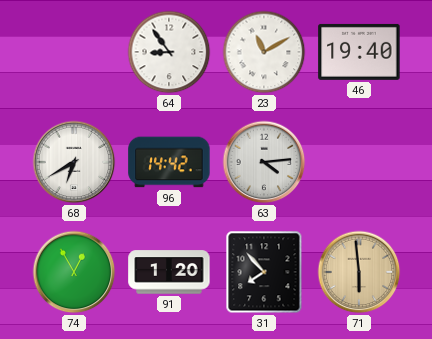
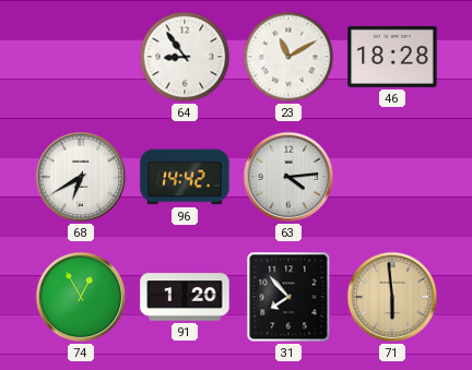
46: 19:40 -> 18:28 (392, 57)
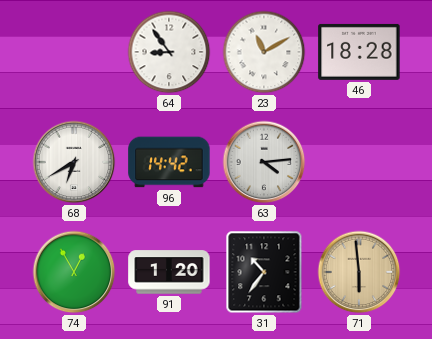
31: 7:53 -> 10:36 (264, 272)
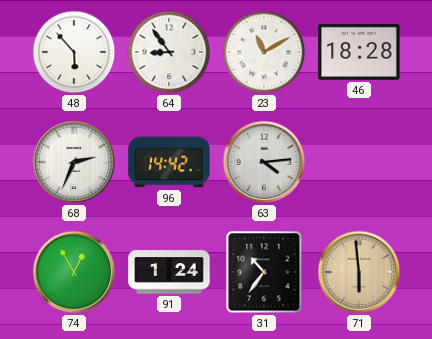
48: none -> 5:53 (74, 52)
68: 6:40 -> 2:34 (74, 162)
91: 1:20 -> 1:24 (169, 272)
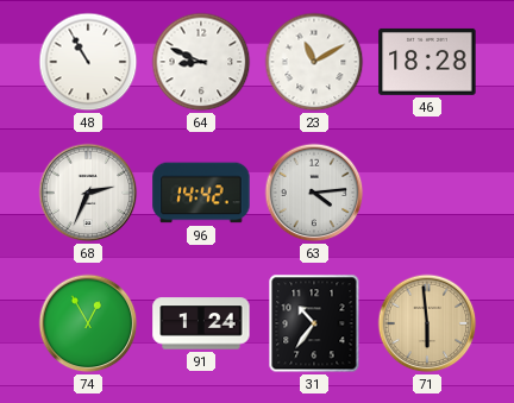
48: 5:53 -> 10:55 (88, 62)
64: 8:54 -> 8:49 (201, 62)
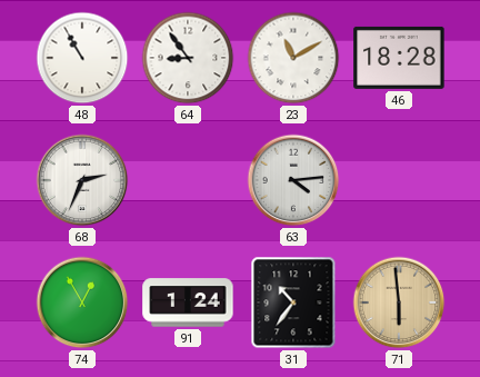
64: 8:49 -> 8:54 (188, 58)
96: 14:42 -> none (201, 193)
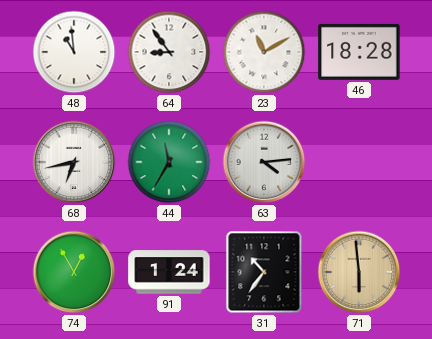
48: 10:55 -> 10:59 (74, 52)
68: 2:34 -> 6:43 (74, 162)
44: none -> 11:35 (169, 162)
